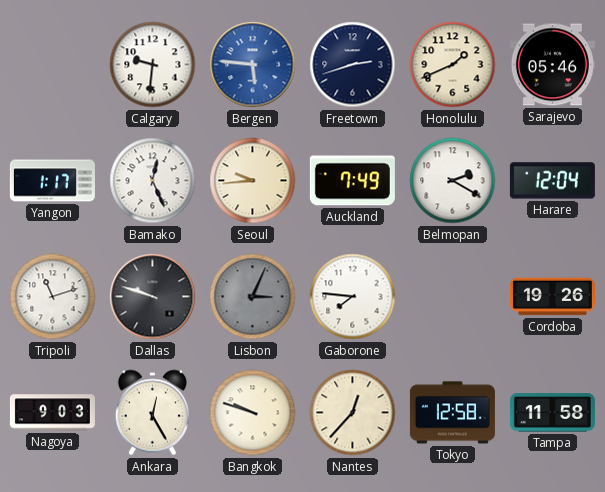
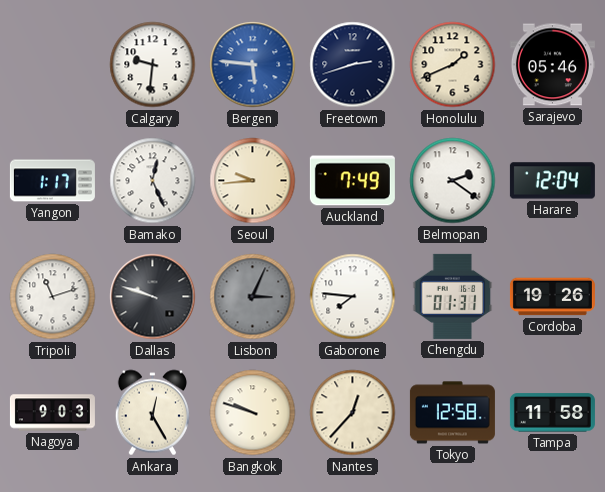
Belmopan: 2:20 -> 2:21 (453, 181)
Chengdu: none -> 01:31 (453, 296)
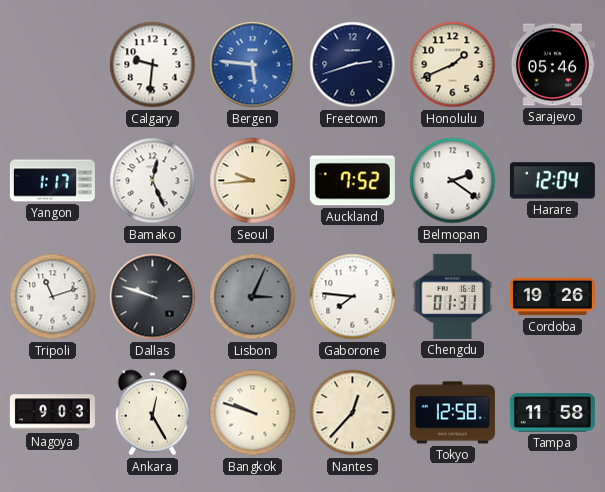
Auckland: 7:49 -> 7:52 (352, 181)
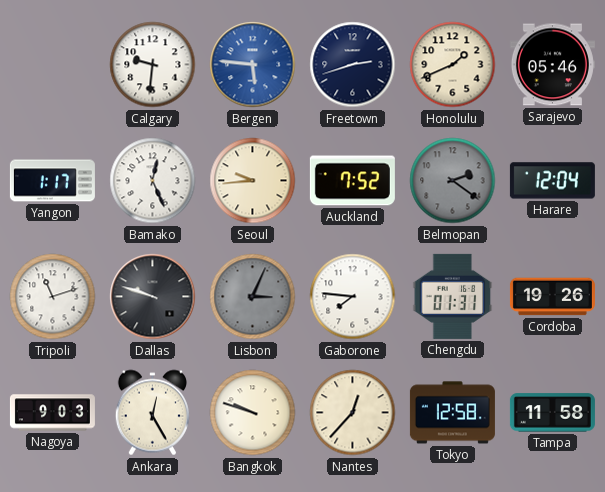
Belmopan dial: white -> grey (453, 181)
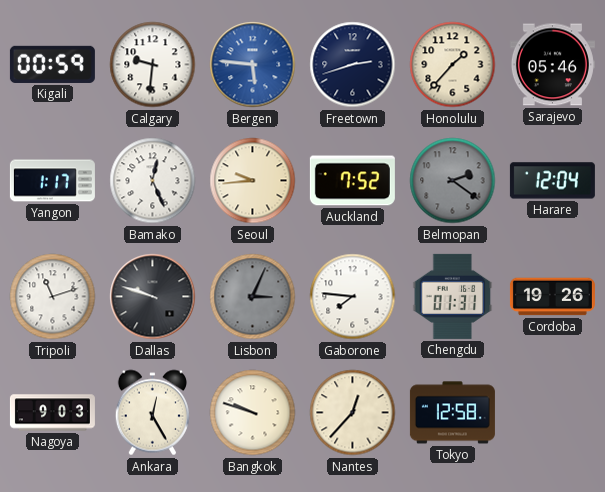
Kigali: none -> 00:59 (52, 64)
Honolulu: 1:41 -> 1:37 (453, 65)
Tampa: 11:58 -> none (552, 413)
